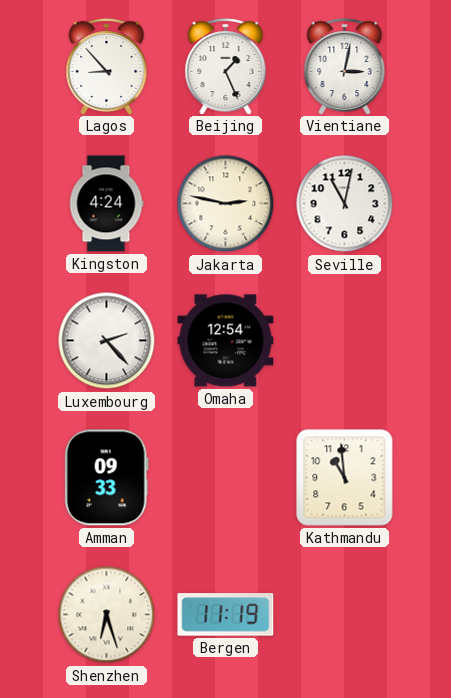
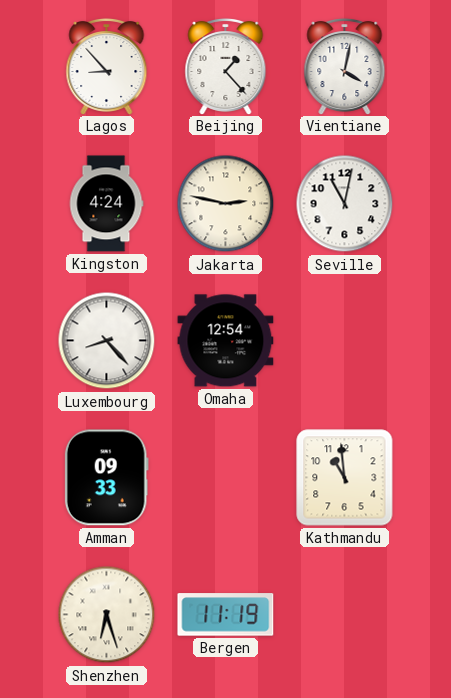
Beijing: 1:26 -> 1:23 (226, 66)
Vientiane: 3:02 -> 4:02 (345, 66)
Luxembourg: 2:23 -> 8:23 (107, 341)
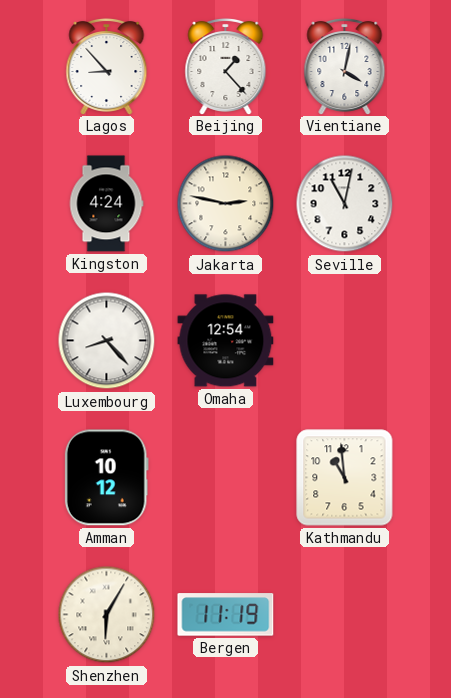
Amman: 09:33 -> 10:12 (106, 478)
Shenzhen: 6:27 -> 6:05 (107, 615)
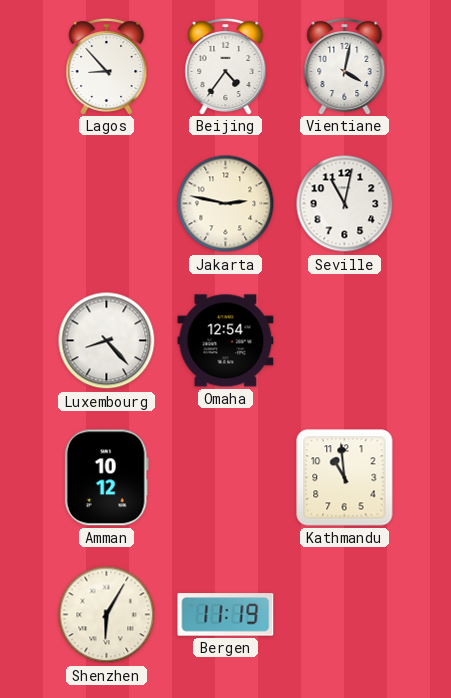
Beijing: 1:23 -> 4:36 (226, 66)
Kingston: 4:24 -> none (106, 204)
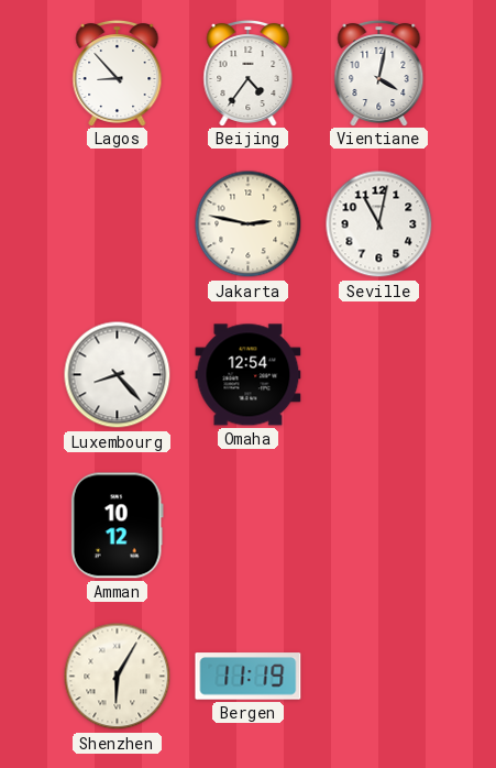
Kathmandu: 10:59 -> none (345, 478)
